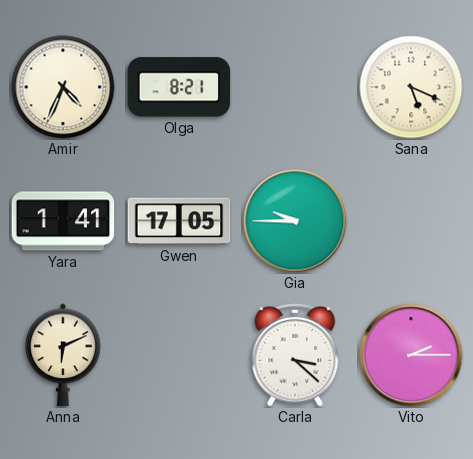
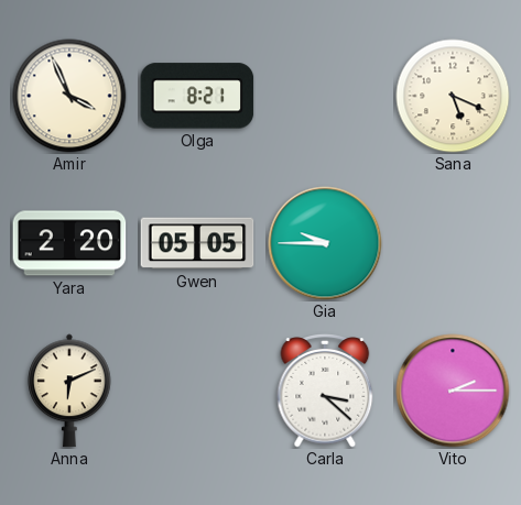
Amir: 4:34 -> 3:56 (69, 96)
Yara: 1:41 -> 2:20 (69, 243)
Gwen: 17:05 -> 05:05 (197, 243)
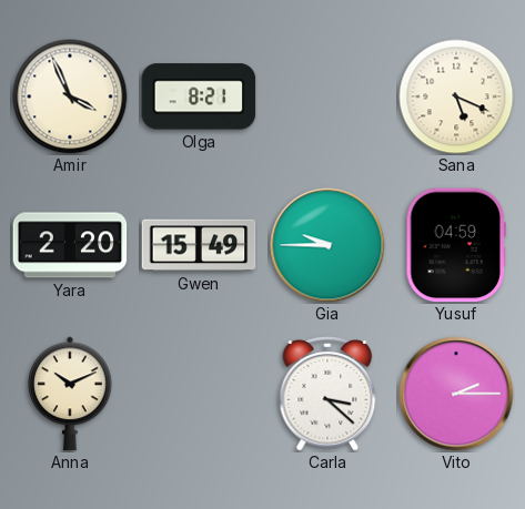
Gwen: 05:05 -> 15:49 (199, 245)
Yusuf: none -> 04:59 (456, 245)
Anna: 6:11 -> 10:11 (71, 394)
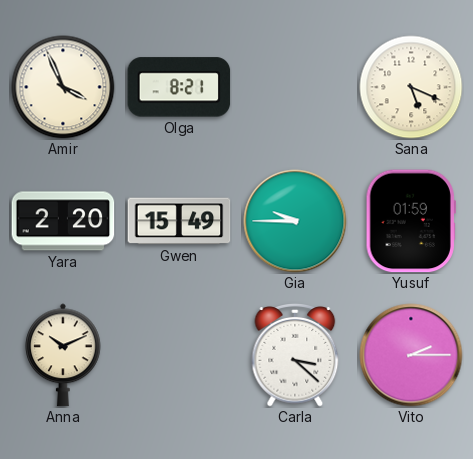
Yusuf: 04:59 -> 01:59 (411, 221)
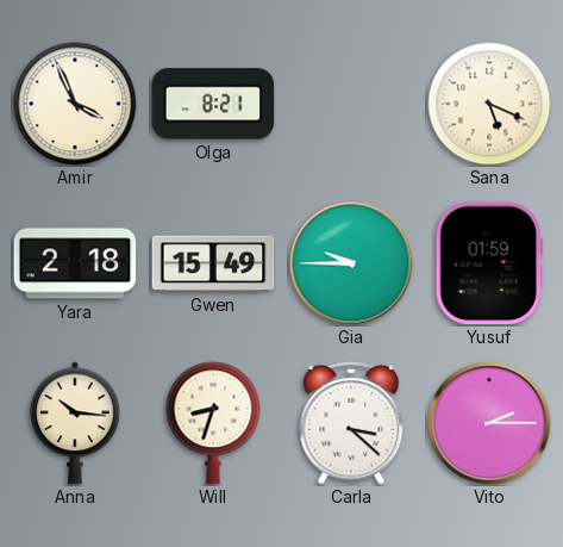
Yara: 2:20 -> 2:18 (75, 263)
Anna: 10:11 -> 10:16 (76, 423)
Will: none -> 8:33 (213, 423)
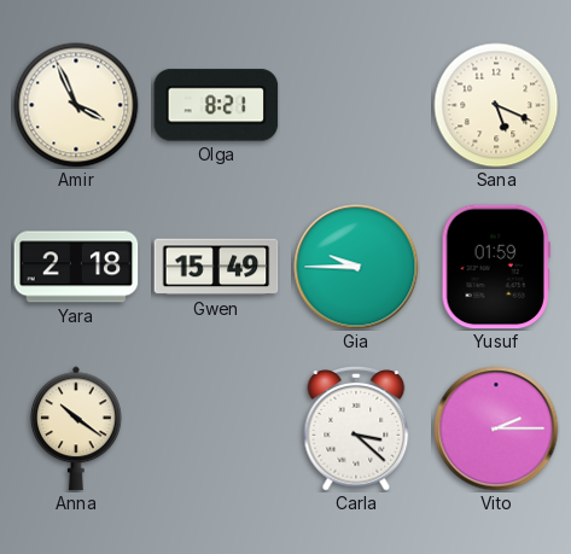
Anna: 10:16 -> 10:21 (77, 428)
Will: 8:33 -> none (213, 423)
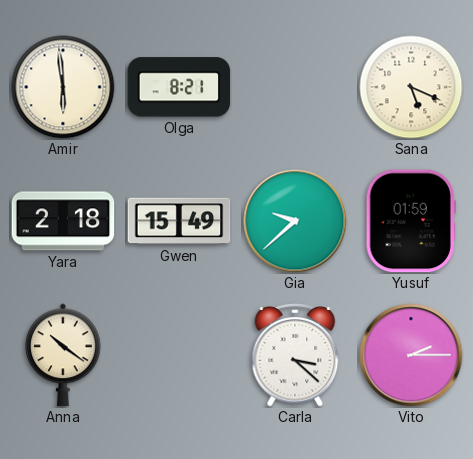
Amir: 3:56 -> 5:59 (63, 87)
Gia: 9:45 -> 9:38 (295, 221)
